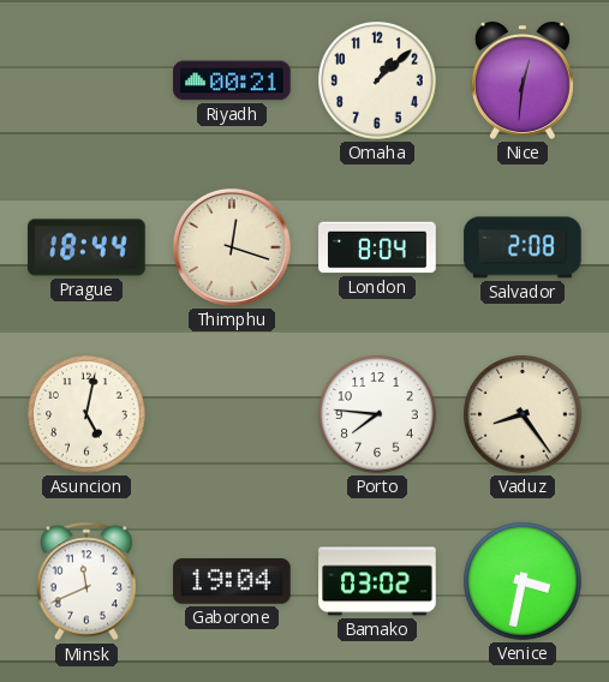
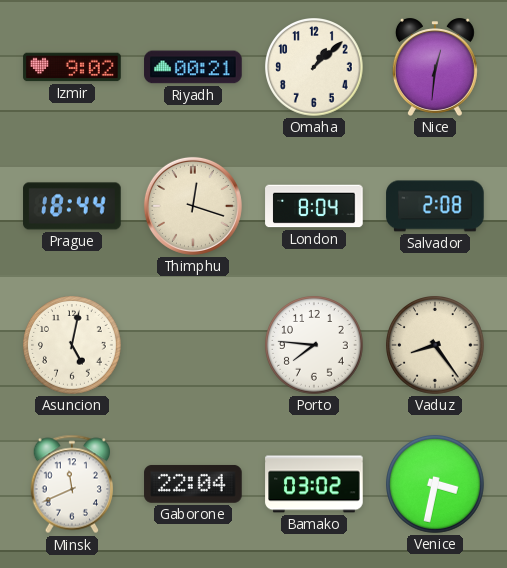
Izmir: none -> 9:02 (72, 67)
Gaborone: 19:04 -> 22:04 (193, 484)
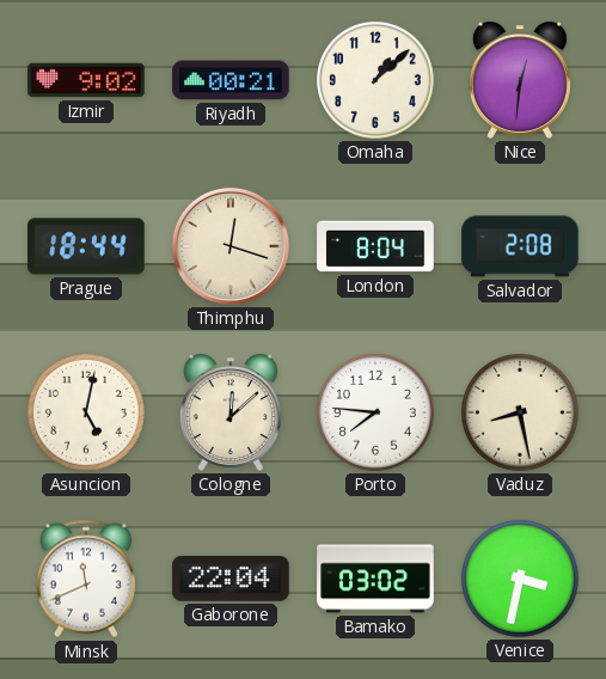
Cologne: none -> 12:08 (231, 412)
Vaduz: 8:24 -> 8:28 (521, 414)
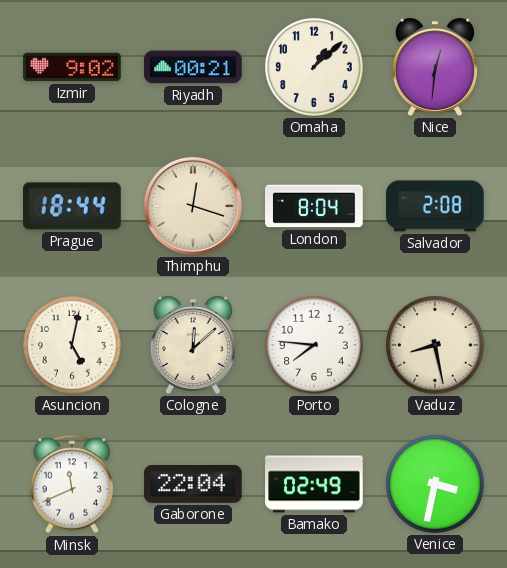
Bamako: 03:02 -> 02:49 (314, 484)
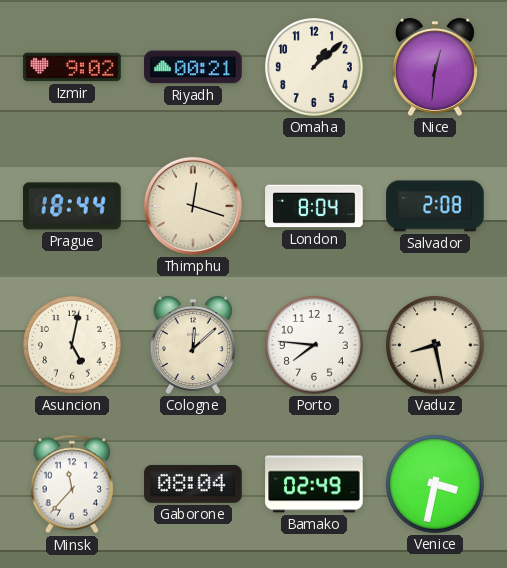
Minsk: 11:41 -> 11:37 (72, 484)
Gaborone: 22:04 -> 08:04 (193, 484)
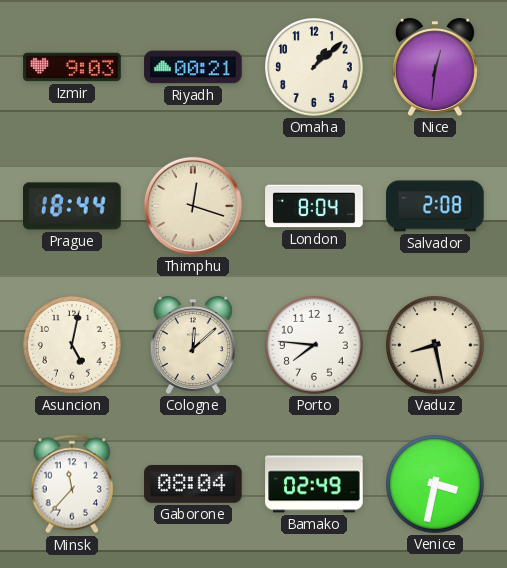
Izmir: 9:02 -> 9:03 (72, 67)
